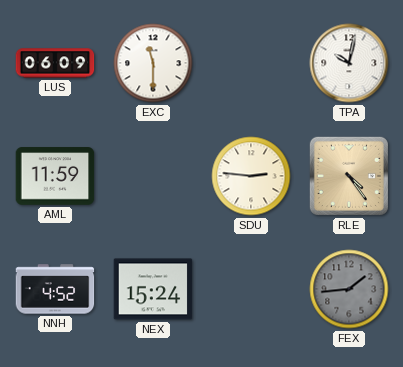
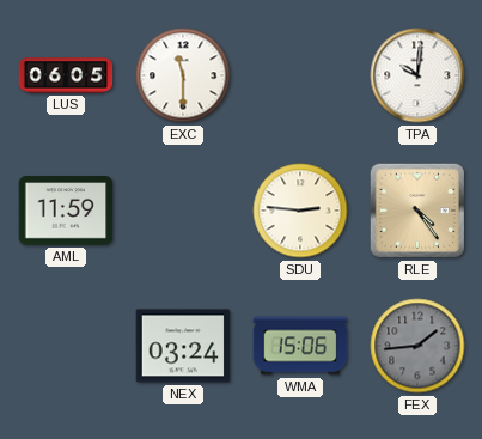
LUS: 06:09 -> 06:05 (66, 75)
TPA: 10:02 -> 10:01 (417, 75)
NNH: 4:52 -> none (55, 289)
NEX: 15:24 -> 03:24 (183, 346)
WMA: none -> 15:06 (300, 346)
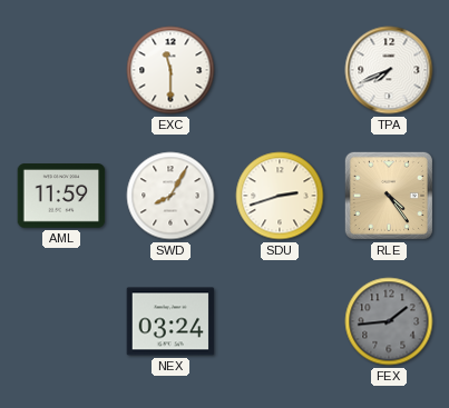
LUS: 06:05 -> none (66, 75)
TPA: 10:01 -> 7:41 (389, 70)
SWD: none -> 8:05 (170, 196)
SDU: 2:46 -> 2:42 (280, 196)
WMA: 15:06 -> none (300, 346)
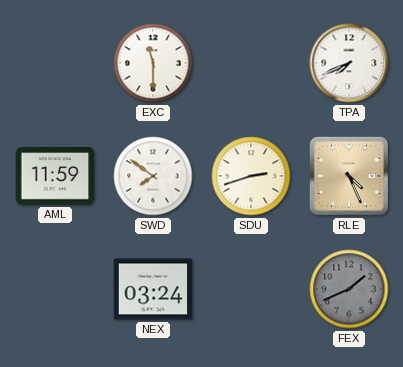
SWD: 8:05 -> 7:51 (153, 176)
RLE: 4:24 -> 4:26 (349, 176)
FEX: 1:44 -> 1:41 (349, 289)
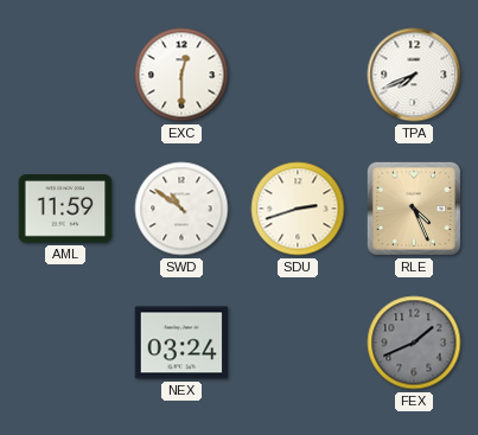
EXC: 11:30 -> 12:30 (181, 75)
SWD: 7:51 -> 10:51 (181, 209)
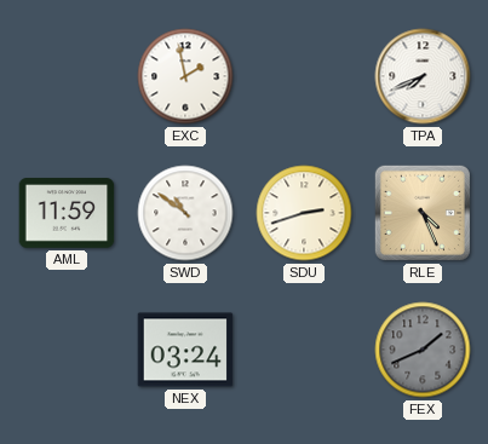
EXC: 12:30 -> 1:58 (185, 76)
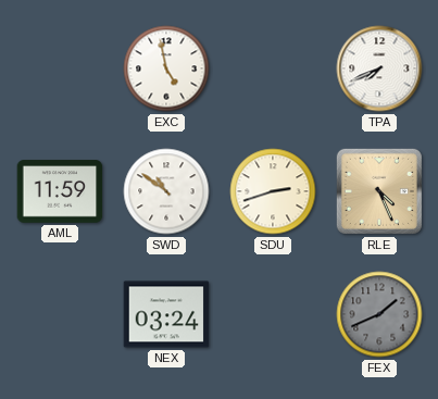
EXC: 1:58 -> 4:58 (166, 68)
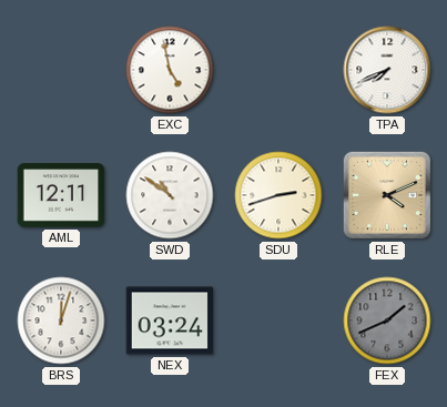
AML: 11:59 -> 12:11 (61, 195)
RLE: 4:26 -> 4:11 (387, 195)
BRS: none -> 12:03 (61, 320)
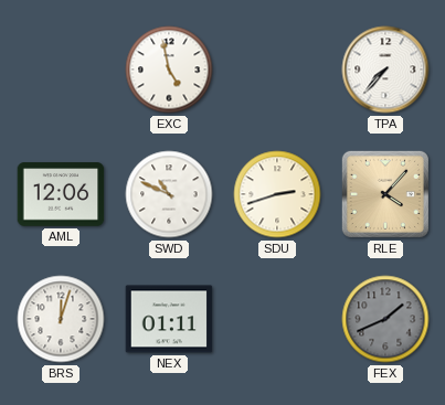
TPA: 7:41 -> 7:37 (385, 70)
AML: 12:11 -> 12:06 (61, 194)
SWD: 10:51 -> 10:49 (169, 194)
RLE: 4:11 -> 4:07 (385, 194)
NEX: 03:24 -> 01:11 (169, 319)
